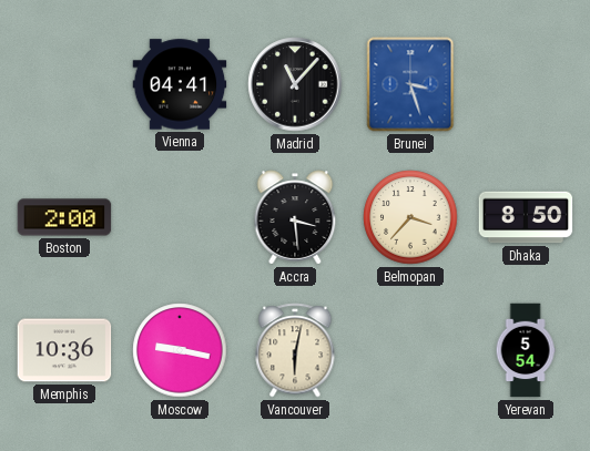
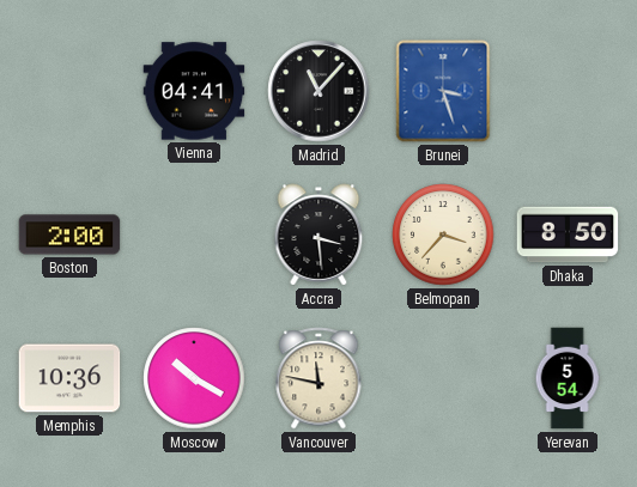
Moscow: 9:17 -> 10:20 (194, 378)
Vancouver: 6:02 -> 11:47 (318, 378)
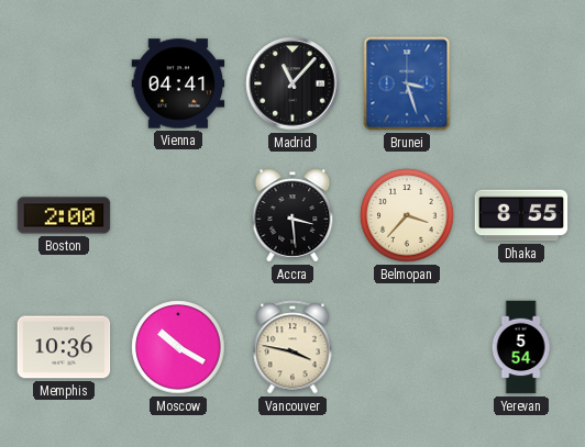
Dhaka: 8:50 -> 8:55 (521, 215)
Vancouver: 11:47 -> 3:47 (292, 347)
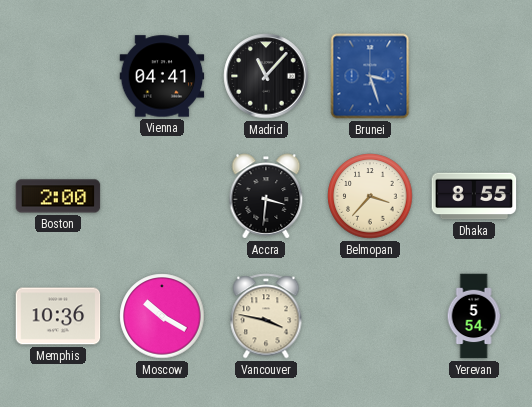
Accra: 3:29 -> 3:31 (266, 196)
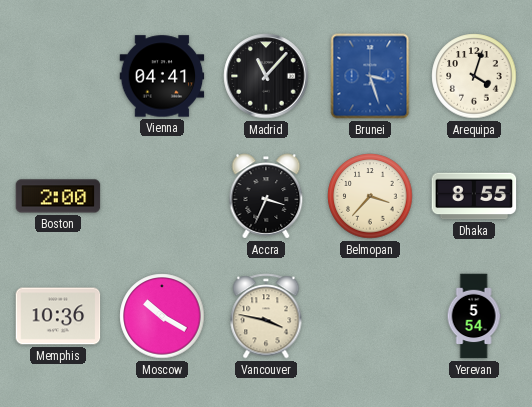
Arequipa: none -> 4:03 (474, 76)
Accra: 3:31 -> 3:34 (266, 196)
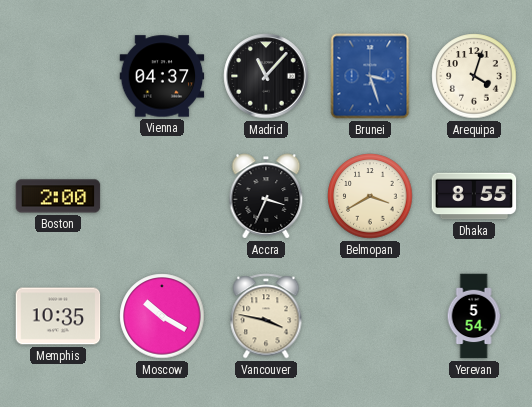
Vienna: 04:41 -> 04:37 (162, 76)
Belmopan: 3:37 -> 3:40 (370, 196)
Memphis: 10:36 -> 10:35 (58, 316)
